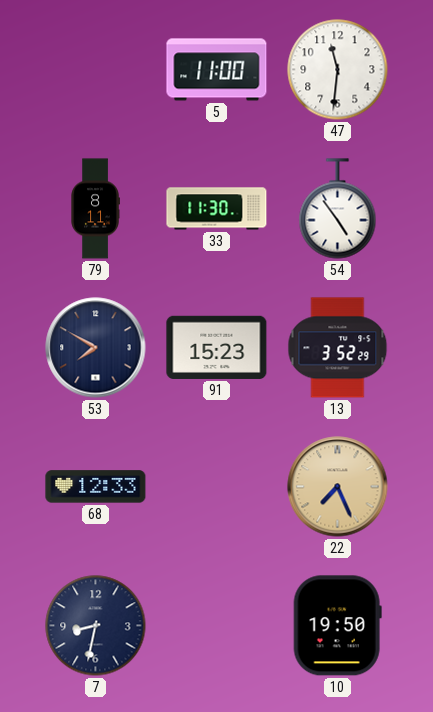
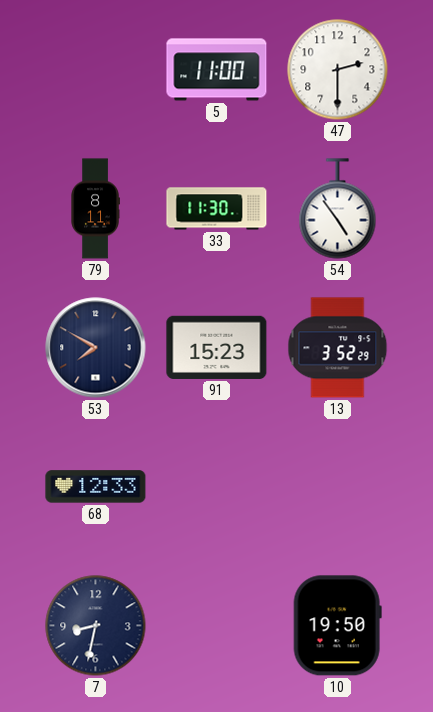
47: 11:31 -> 2:30 (338, 70)
22: 7:26 -> none (338, 487)
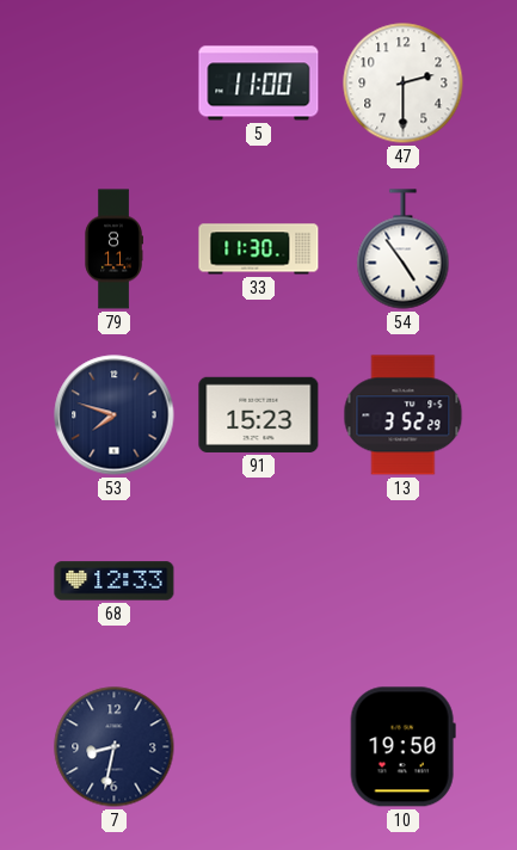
53: 7:50 -> 7:48 (115, 415)
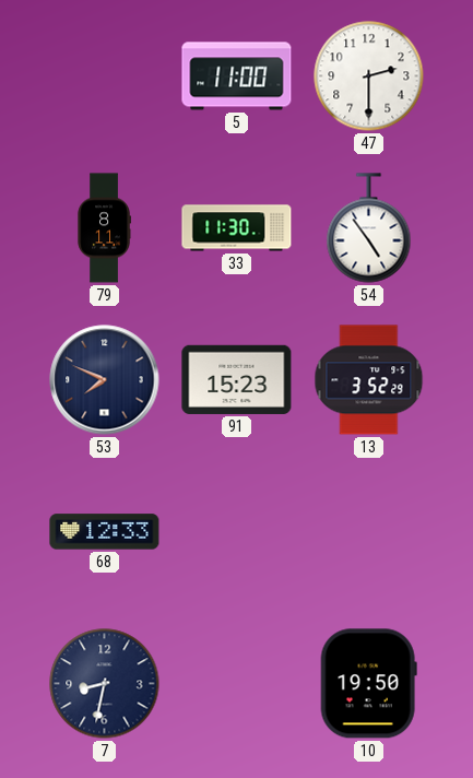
53: 7:48 -> 7:49 (105, 380)
